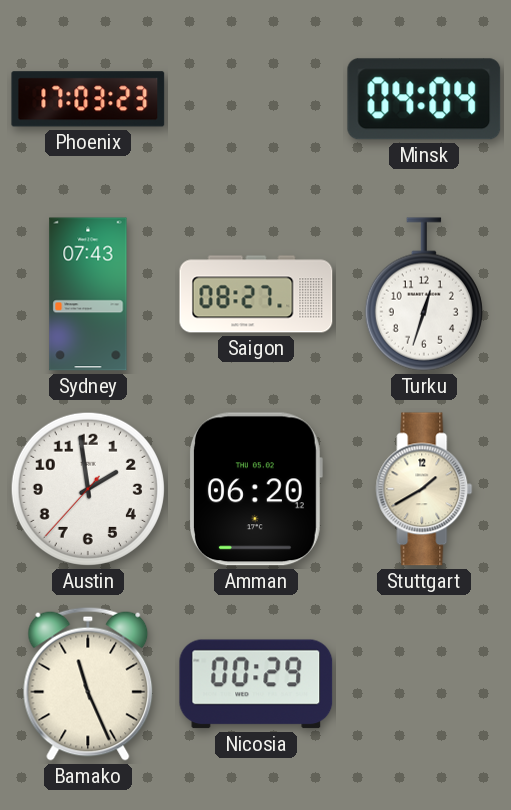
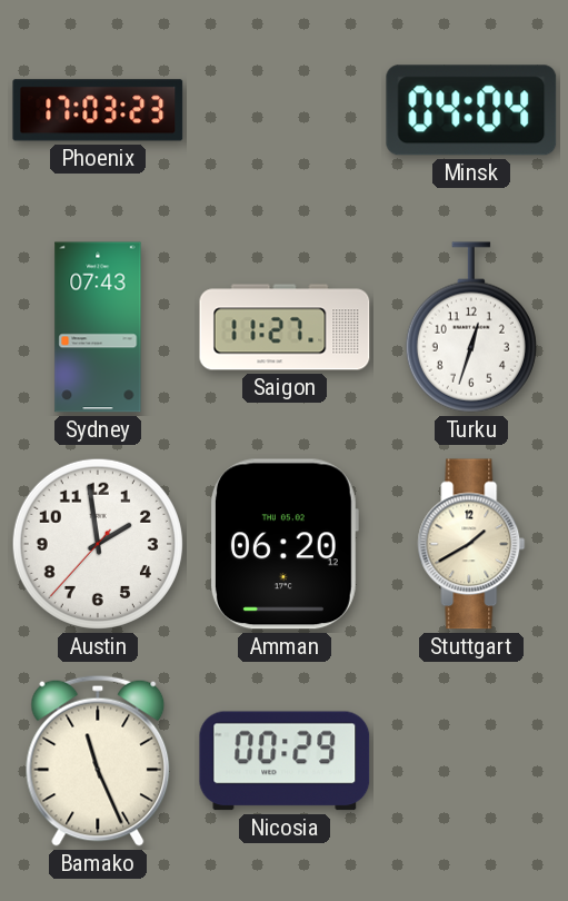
Saigon: 08:27 -> 11:27 (285, 327)
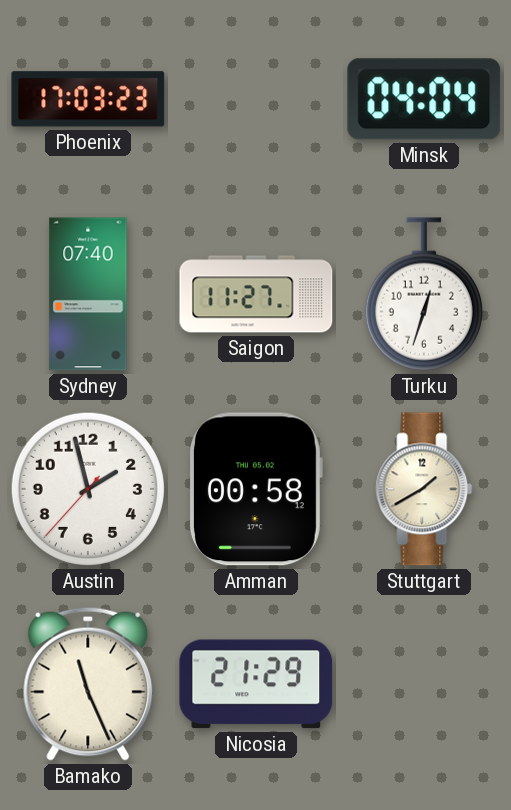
Sydney: 07:43 -> 07:40 (88, 294)
Austin: 1:58 -> 1:57 (88, 489)
Amman: 06:20 -> 00:58 (255, 489)
Nicosia: 00:29 -> 21:29 (256, 684)
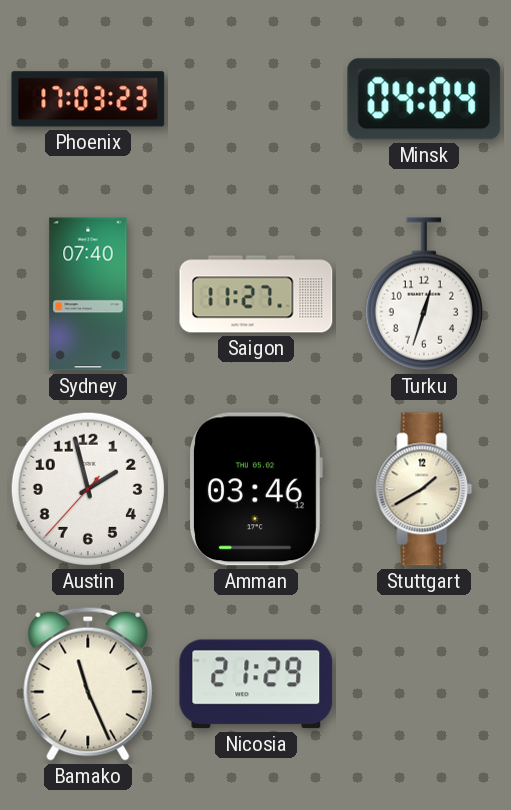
Amman: 00:58 -> 03:46 (255, 489)
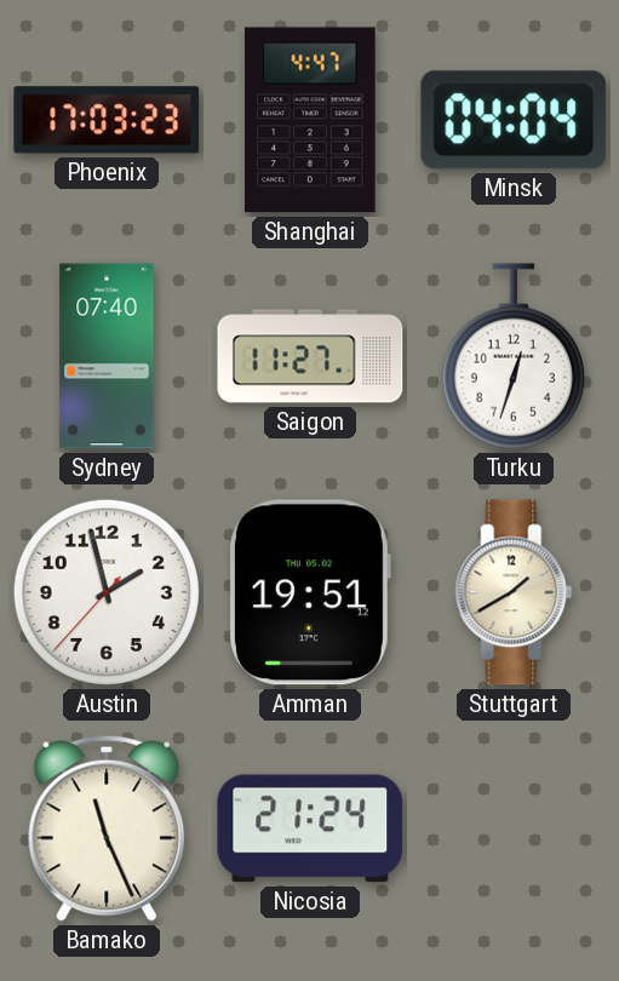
Shanghai: none -> 4:47 (310, 120)
Amman: 03:46 -> 19:51 (309, 592)
Nicosia: 21:29 -> 21:24 (310, 828)
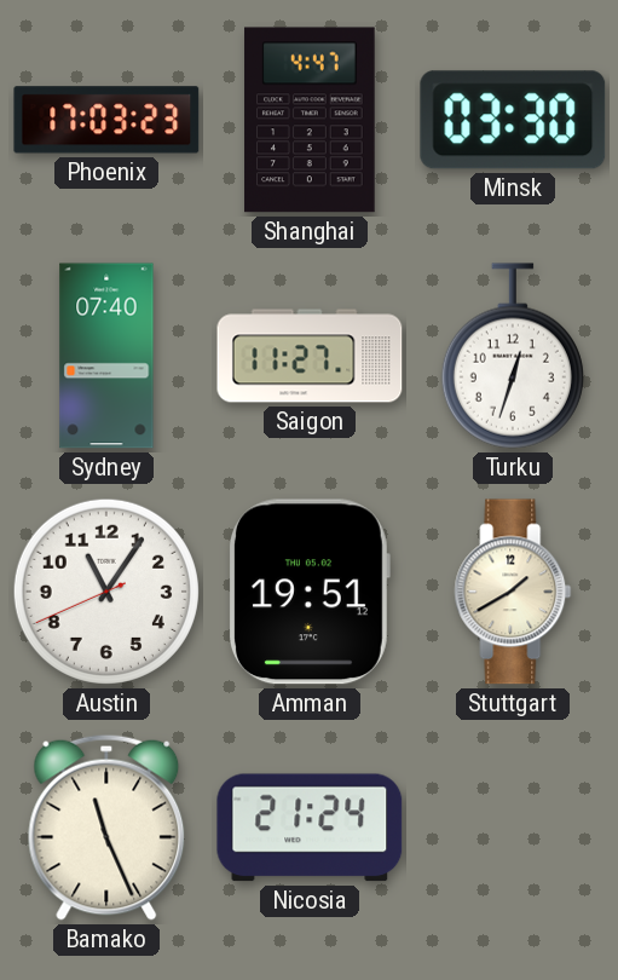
Minsk: 04:04 -> 03:30 (513, 120)
Austin: 1:57 -> 11:05 (106, 592)
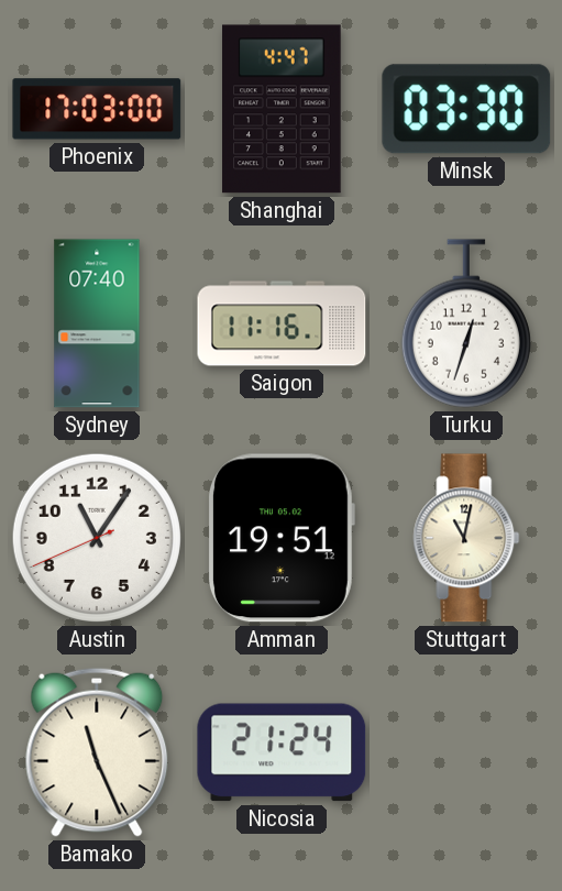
Phoenix: 17:03:23 -> 17:03:00 (97, 109)
Saigon: 11:27 -> 11:16 (282, 323)
Stuttgart: 1:40 -> 11:02 (466, 538)
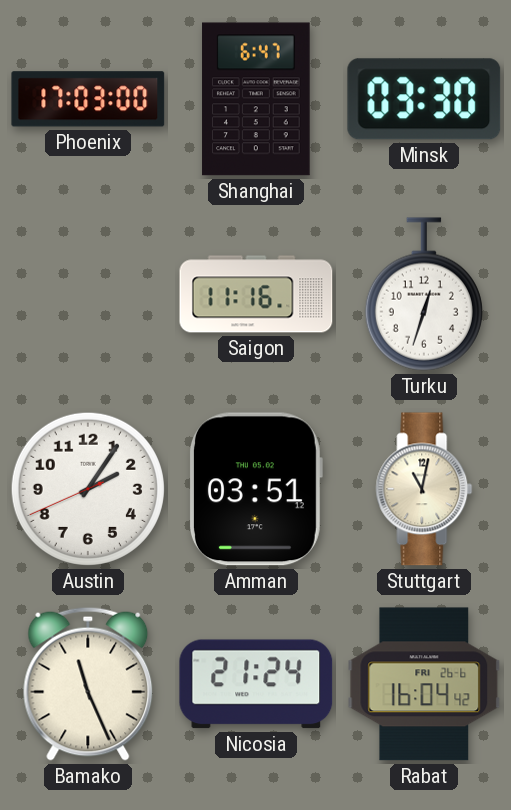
Shanghai: 4:47 -> 6:47 (256, 99)
Sydney: 07:40 -> none (97, 323)
Austin: 11:05 -> 2:05 (88, 489)
Amman: 19:51 -> 03:51 (255, 489)
Rabat: none -> 16:04 (424, 684)
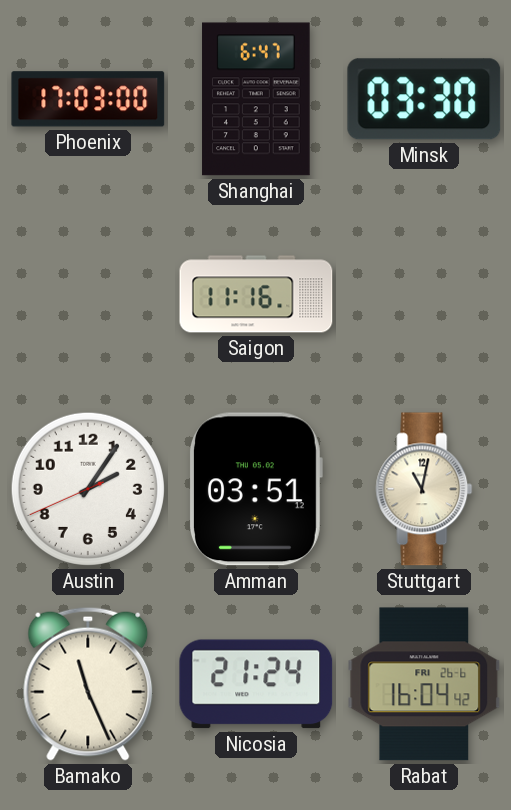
Turku: 12:33 -> none (424, 294)
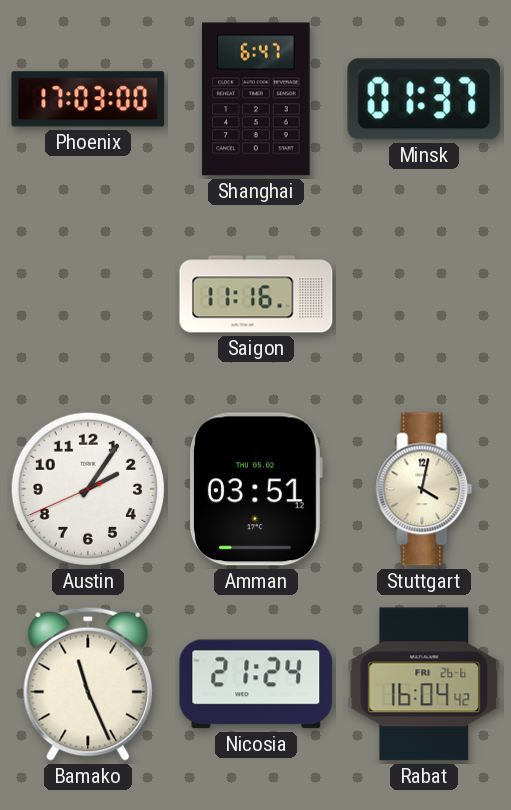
Minsk: 03:30 -> 01:37 (424, 99)
Stuttgart: 11:02 -> 4:02 (424, 489)
